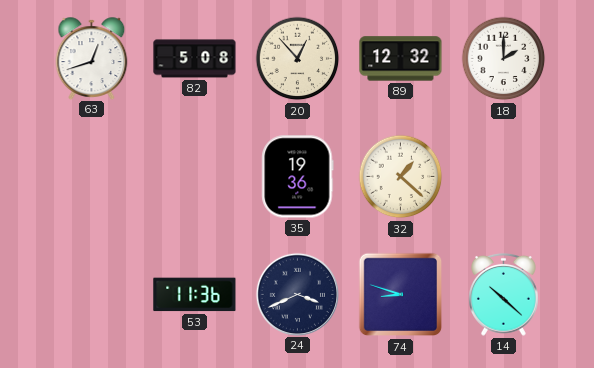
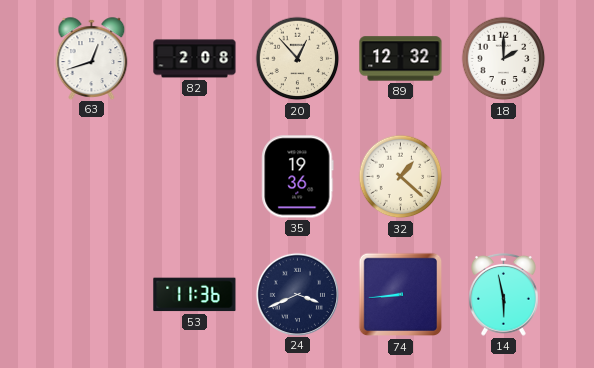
82: 5:08 -> 2:08 (195, 59)
74: 8:48 -> 8:44 (401, 295)
14: 10:22 -> 5:58 (504, 294)
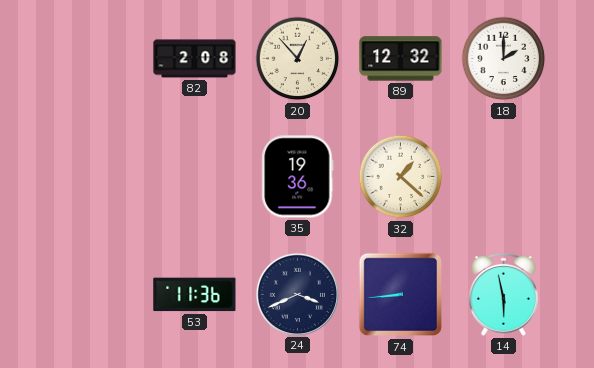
63: 12:42 -> none (92, 58)
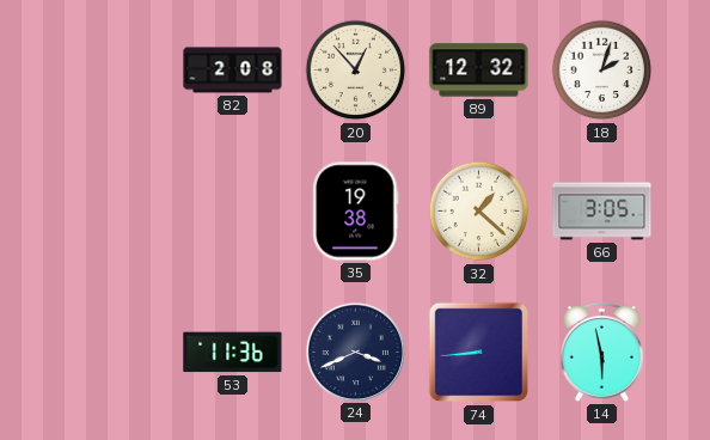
18: 2:00 -> 2:03 (602, 71)
35: 19:36 -> 19:38 (356, 212)
66: none -> 3:05 (602, 212)
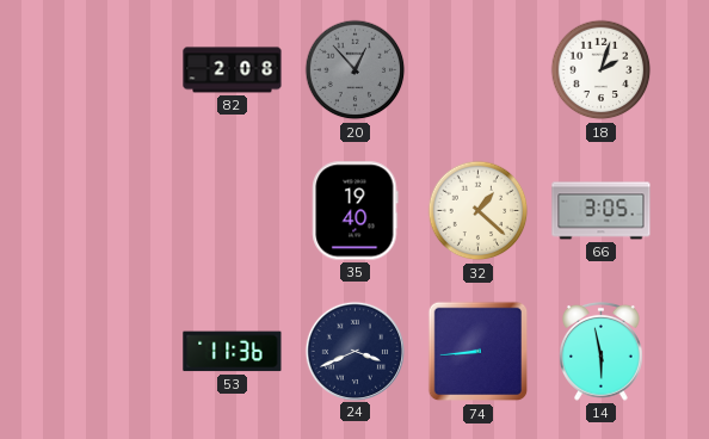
20 dial: cream -> grey (356, 70)
89: 12:32 -> none (479, 71)
35: 19:38 -> 19:40 (356, 211)
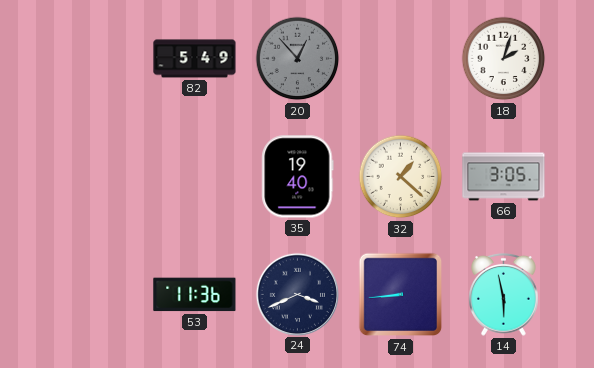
82: 2:08 -> 5:49 (195, 59)
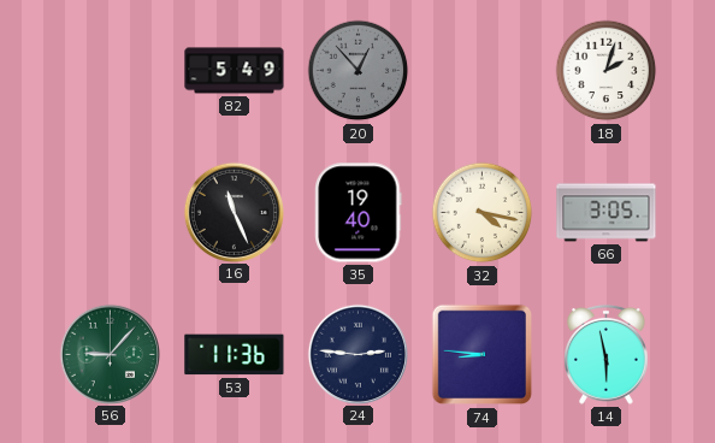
16: none -> 11:26 (234, 212)
32: 1:22 -> 4:17 (483, 213)
56: none -> 9:07 (110, 354)
24: 3:41 -> 2:46 (357, 354)
74: 8:44 -> 8:46 (483, 355)
